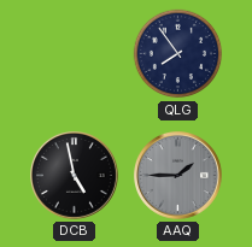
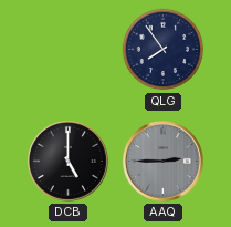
DCB: 4:58 -> 5:00 (69, 162)
AAQ: 1:45 -> 2:45 (164, 162)
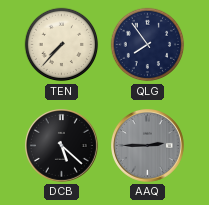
TEN: none -> 7:37 (62, 45)
DCB: 5:00 -> 5:22 (62, 146)
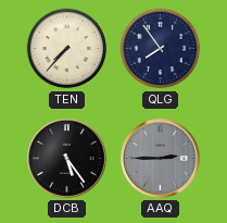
DCB: 5:22 -> 5:24 (67, 159)
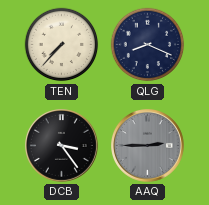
QLG: 7:54 -> 8:19 (148, 45)
DCB: 5:24 -> 3:24 (62, 146)
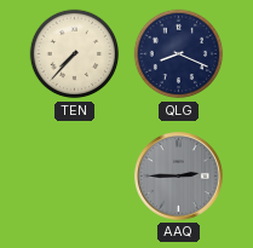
DCB: 3:24 -> none (62, 146)
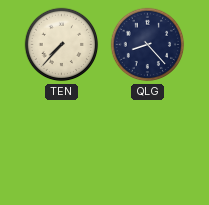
QLG: 8:19 -> 8:23 (148, 45)
AAQ: 2:45 -> none (179, 177)
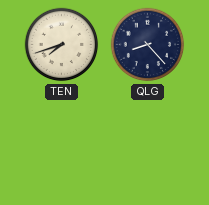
TEN: 7:37 -> 7:42 (62, 45)
